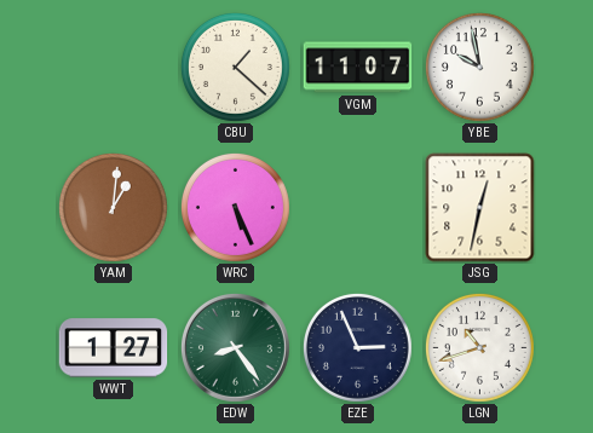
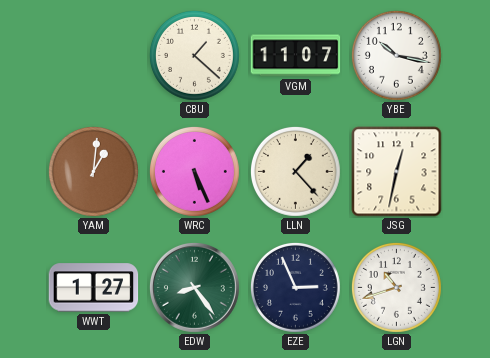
YBE: 9:58 -> 10:17 (396, 55)
LLN: none -> 1:23 (295, 171)
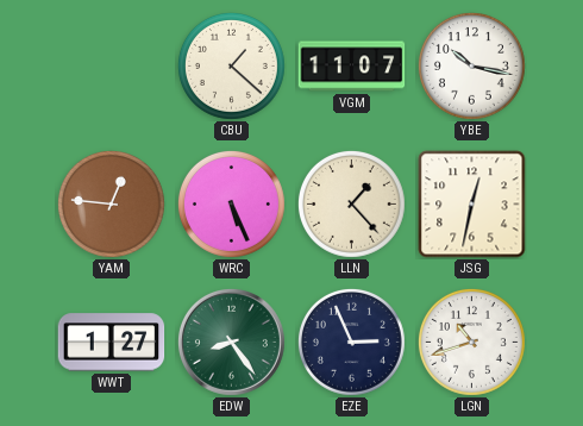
YAM: 1:01 -> 12:46 (111, 203)
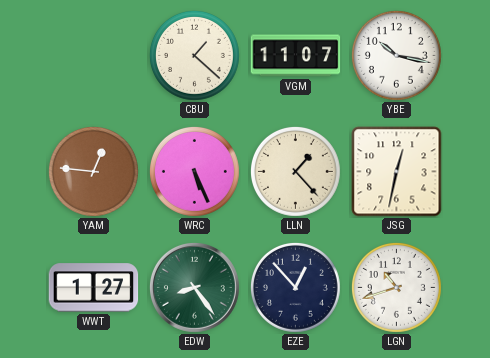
EZE: 2:56 -> 12:53 (295, 287)
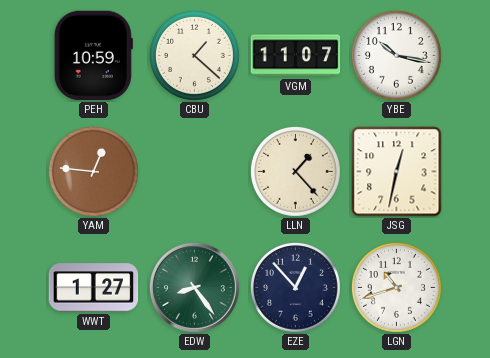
PEH: none -> 10:59 (93, 56)
WRC: 5:26 -> none (194, 171)
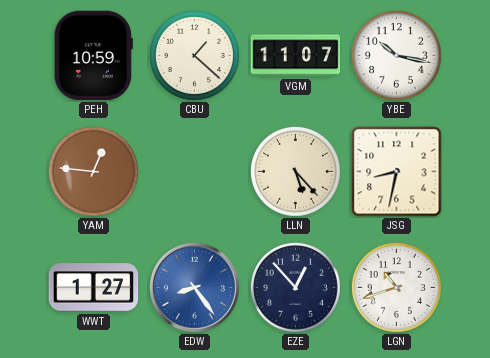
LLN: 1:23 -> 5:23 (295, 171)
JSG: 12:32 -> 8:32 (397, 172)
EDW dial: green -> blue (194, 287)
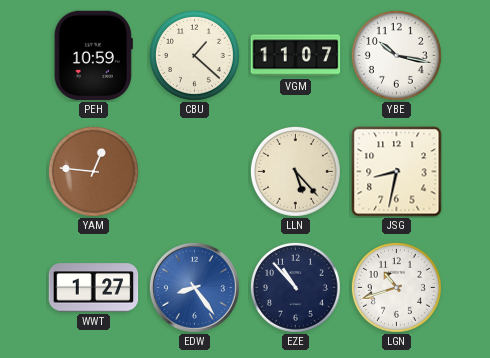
EZE: 12:53 -> 10:53 (295, 287)
